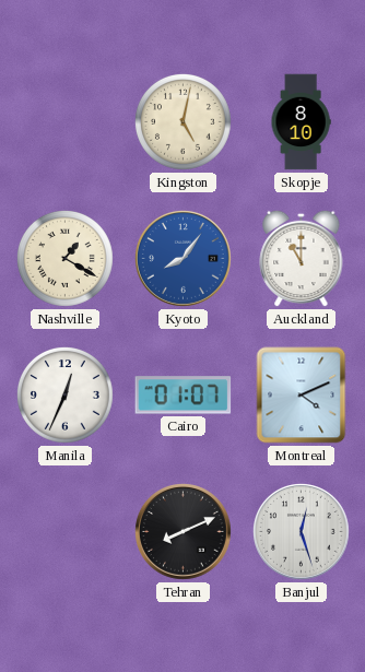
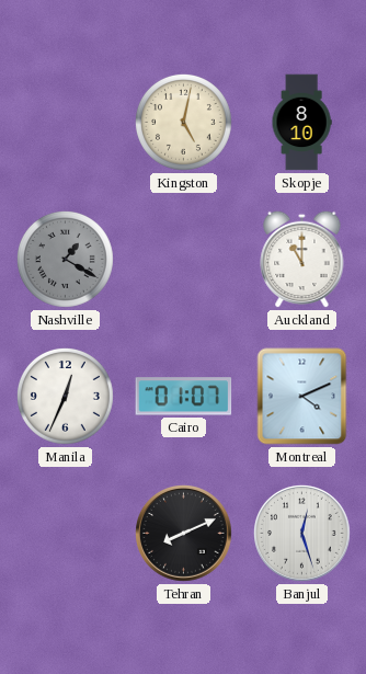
Nashville dial: cream -> grey (65, 259)
Kyoto: 8:06 -> none (184, 259)
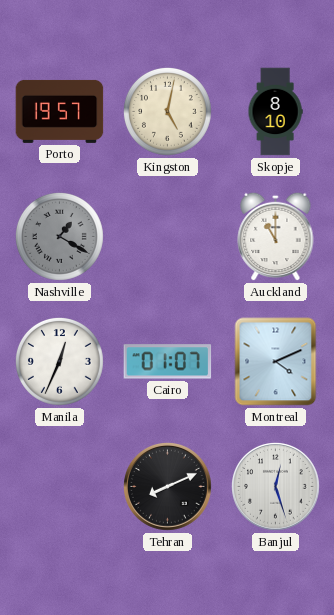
Porto: none -> 19:57 (60, 111)
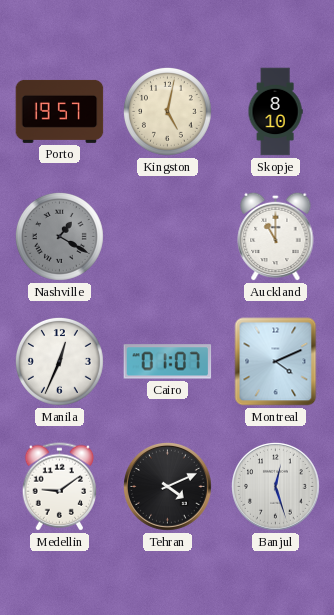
Medellin: none -> 9:09 (59, 487)
Tehran: 8:11 -> 4:11 (168, 487)
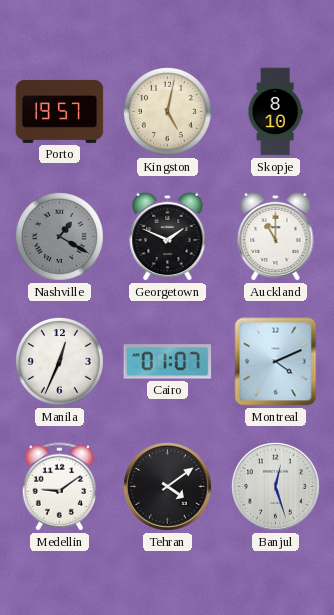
Georgetown: none -> 1:49 (168, 236)
Tehran: 4:11 -> 4:09 (168, 487)
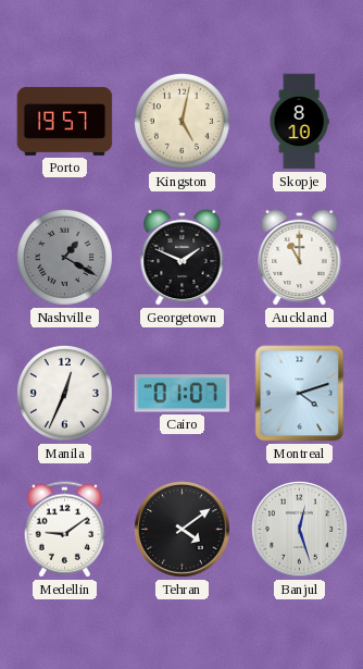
Montreal: 4:11 -> 4:12 (300, 394)
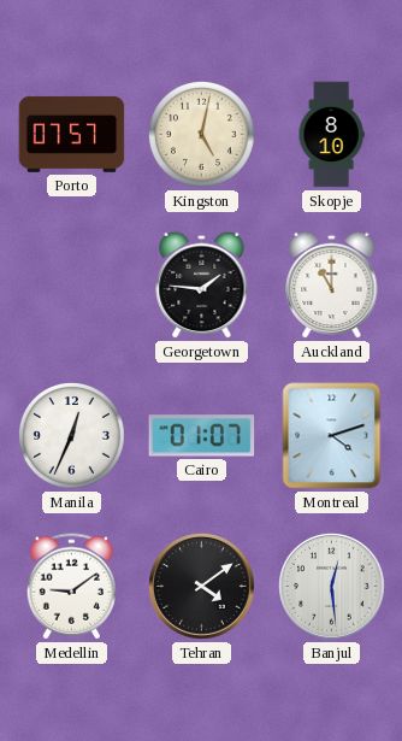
Porto: 19:57 -> 07:57 (72, 134)
Nashville: 1:20 -> none (64, 257)
Georgetown: 1:49 -> 1:46 (202, 284)
Banjul: 12:27 -> 12:29 (332, 587)
